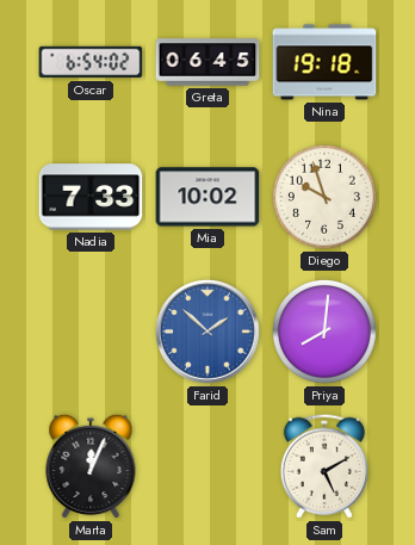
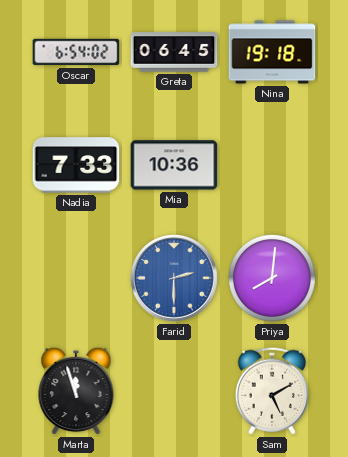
Mia: 10:02 -> 10:36 (174, 165)
Diego: 9:57 -> none (324, 197)
Farid: 1:52 -> 2:30 (175, 279)
Marta: 12:04 -> 11:57 (76, 391)
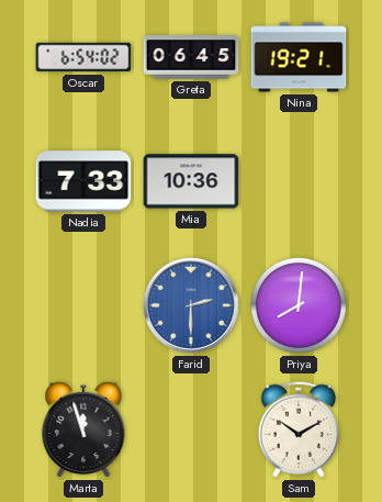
Nina: 19:18 -> 19:21 (299, 57)
Sam: 5:10 -> 10:10 (299, 430)
